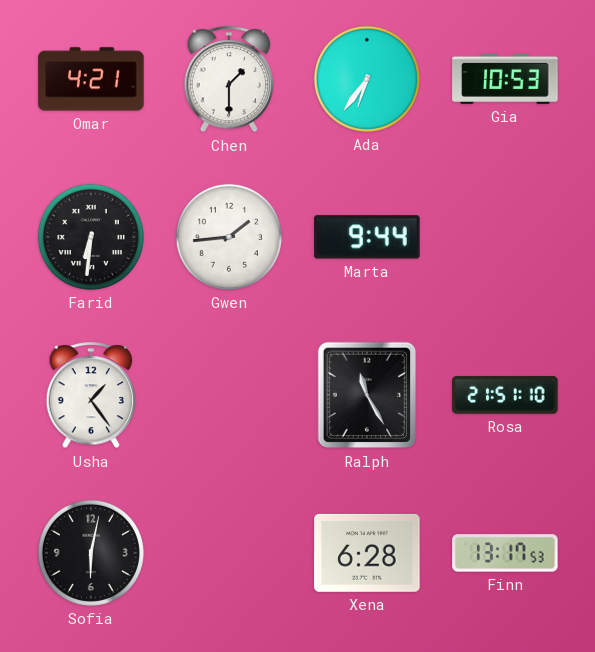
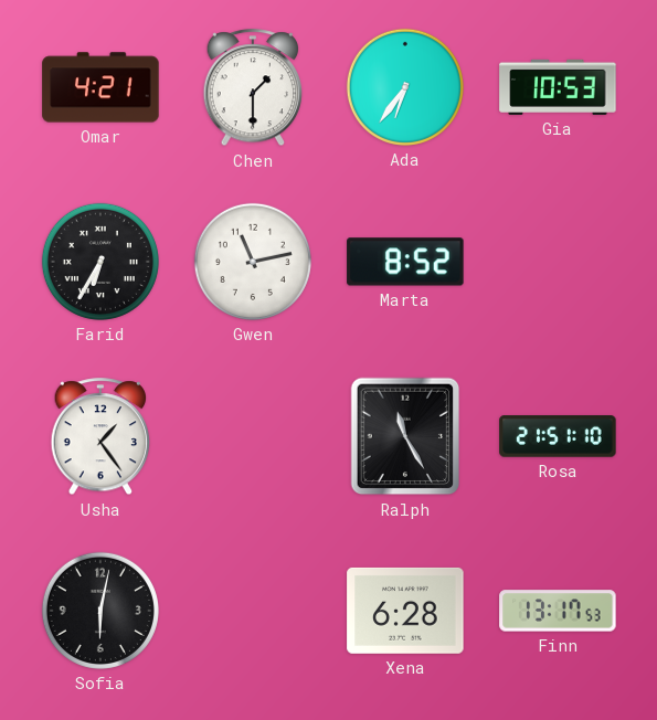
Farid: 6:31 -> 6:35 (100, 262)
Gwen: 1:44 -> 11:13 (253, 262)
Marta: 9:44 -> 8:52 (405, 262)
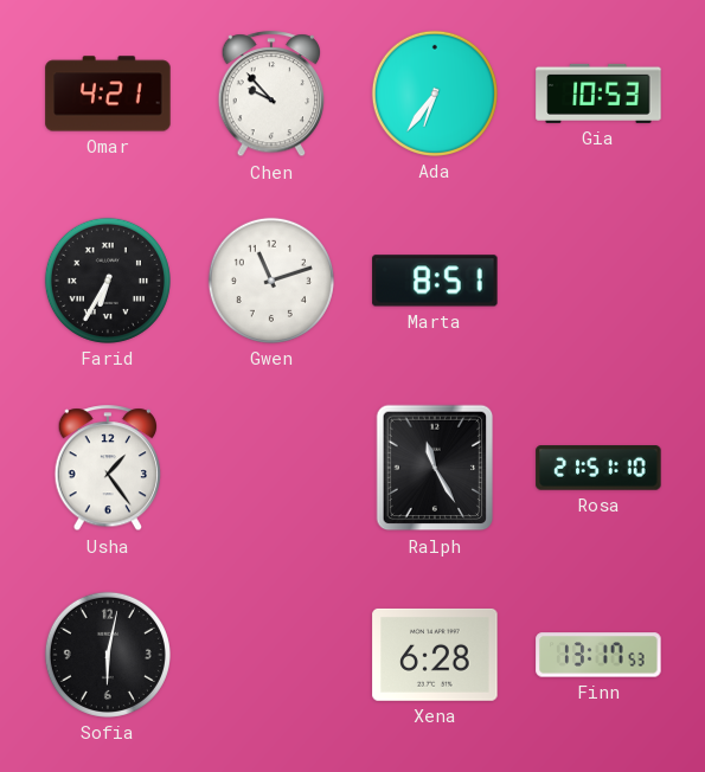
Chen: 1:30 -> 9:53 (271, 95)
Gwen: 11:13 -> 11:12 (271, 281)
Marta: 8:52 -> 8:51 (435, 281)
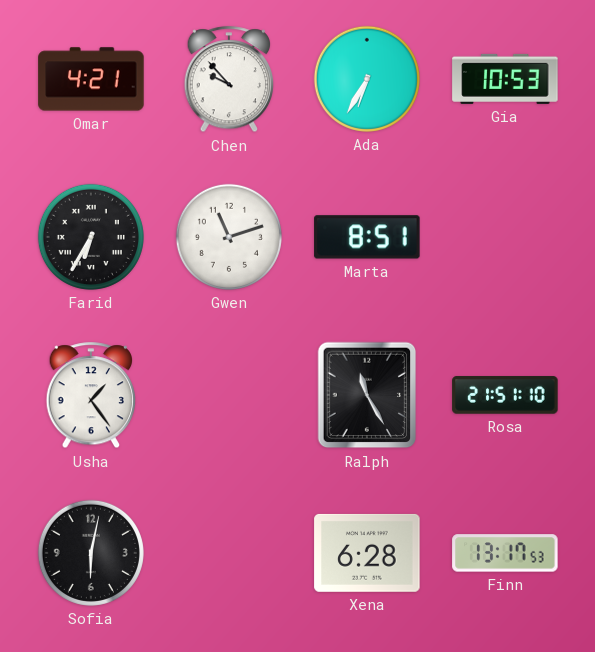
Ada: 6:36 -> 6:35 (367, 79)
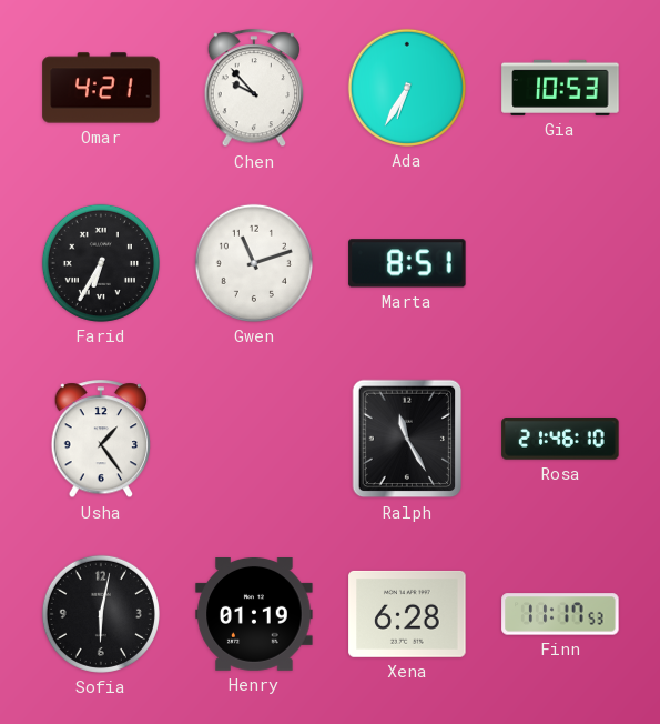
Rosa: 21:51 -> 21:46 (560, 439)
Henry: none -> 01:19 (254, 615)
Finn: 13:17 -> 11:17 (560, 614)
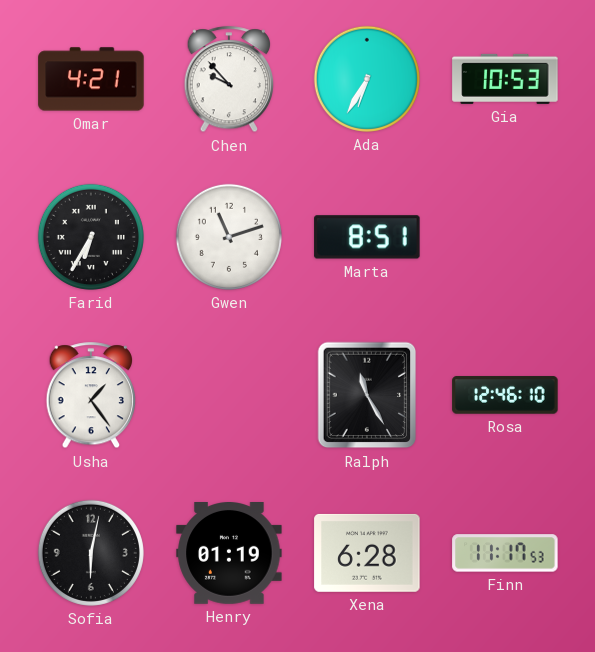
Rosa: 21:46 -> 12:46 (505, 395)
